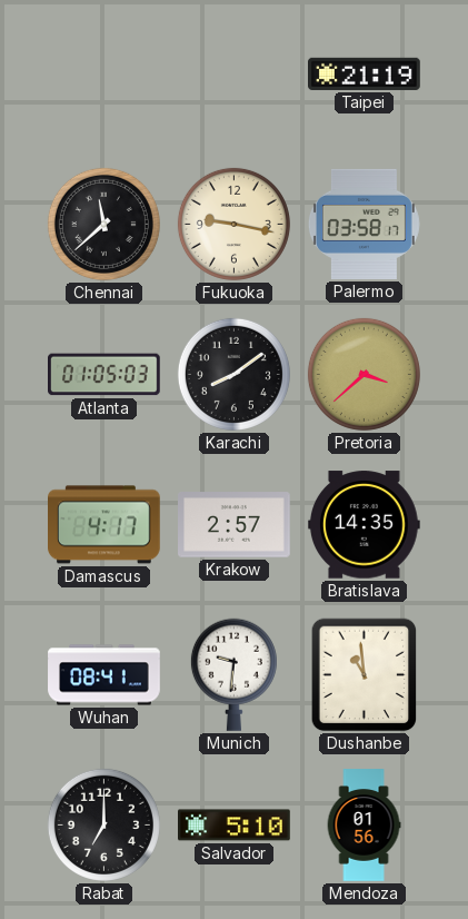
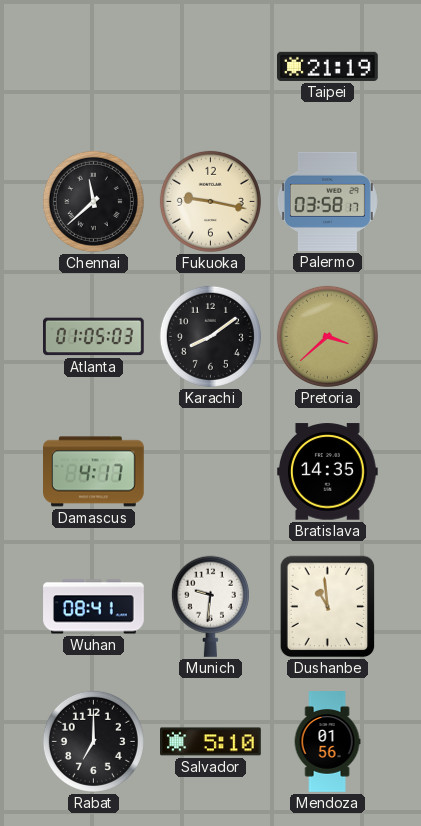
Krakow: 2:57 -> none (235, 525)
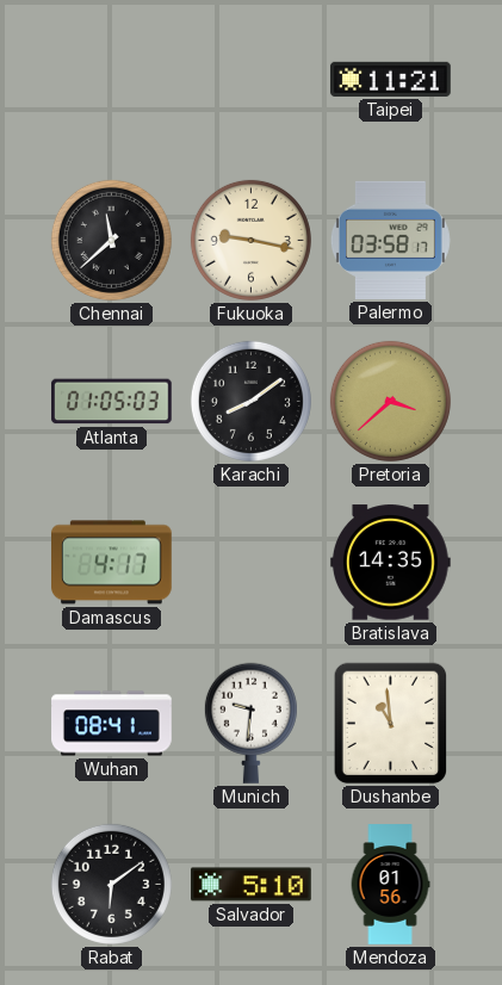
Taipei: 21:19 -> 11:21 (391, 79)
Rabat: 7:00 -> 6:09 (111, 884)
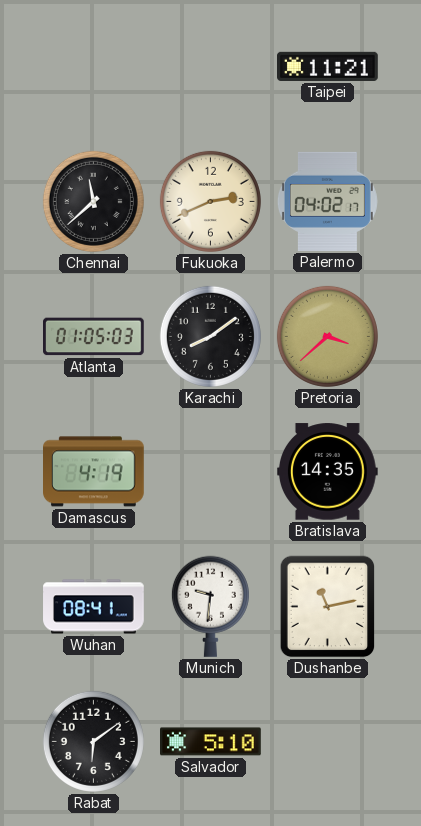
Fukuoka: 9:17 -> 2:41 (210, 201)
Palermo: 03:58 -> 04:02 (327, 201)
Damascus: 4:17 -> 4:19 (94, 472)
Dushanbe: 10:59 -> 11:13 (328, 607)
Mendoza: 01:56 -> none (390, 885)
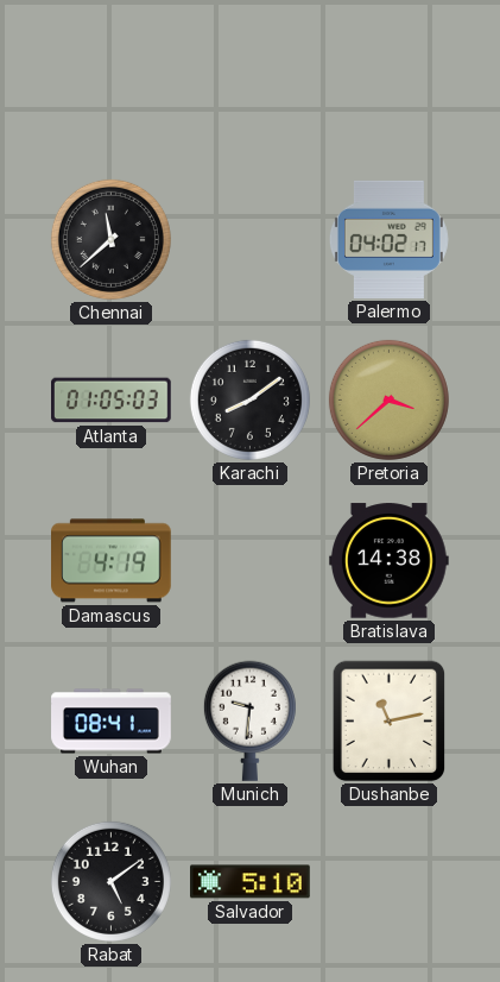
Taipei: 11:21 -> none (328, 66)
Fukuoka: 2:41 -> none (210, 201)
Bratislava: 14:35 -> 14:38 (390, 561)
Rabat: 6:09 -> 5:09 (110, 881)
